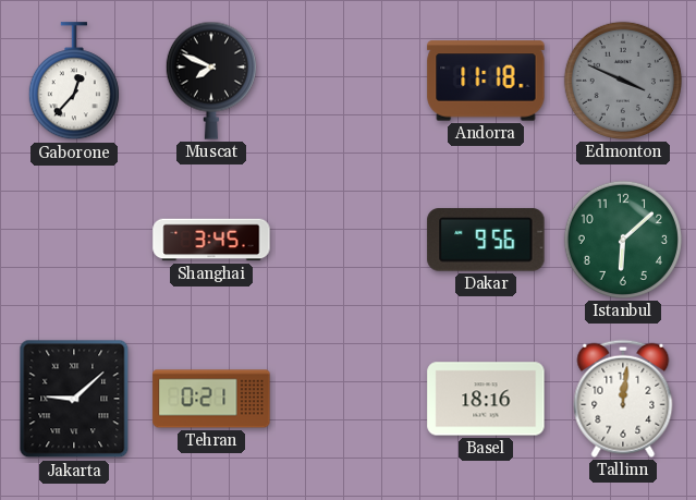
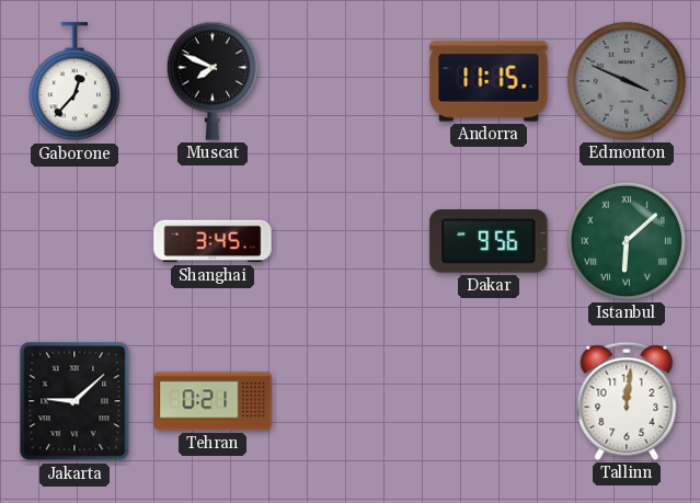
Andorra: 11:18 -> 11:15 (489, 81)
Istanbul numerals: Arabic -> Roman (627, 241)
Basel: 18:16 -> none (486, 399)
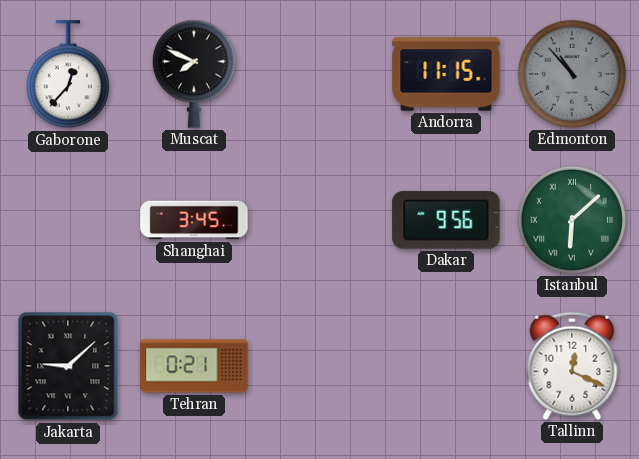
Edmonton: 3:49 -> 10:53 (572, 74)
Tallinn: 12:01 -> 12:19 (572, 366)
